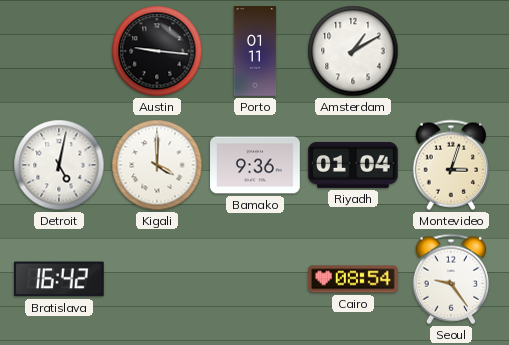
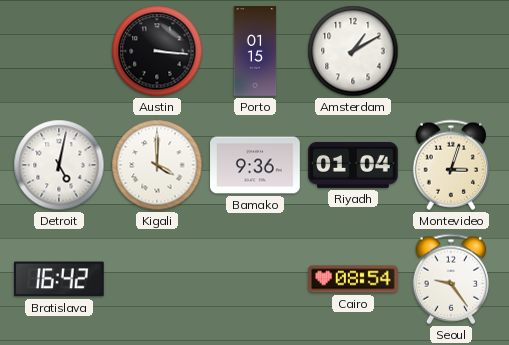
Austin: 9:16 -> 3:16 (157, 51)
Porto: 01:11 -> 01:15 (255, 51)
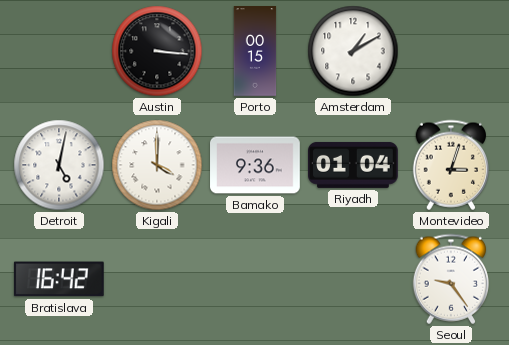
Porto: 01:15 -> 00:15 (255, 51)
Cairo: 08:54 -> none (353, 279)
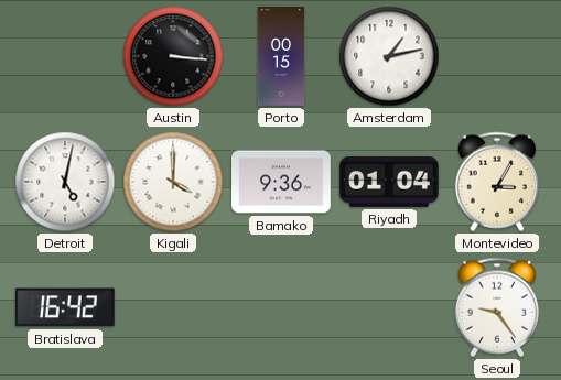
Amsterdam: 1:10 -> 1:13 (389, 56)
Montevideo: 3:03 -> 3:05 (496, 182)
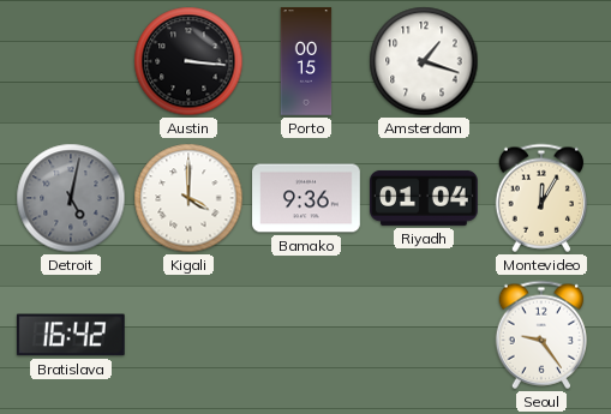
Amsterdam: 1:13 -> 1:18 (424, 61)
Detroit dial: white -> grey (71, 198)
Montevideo: 3:05 -> 12:05 (540, 198)
